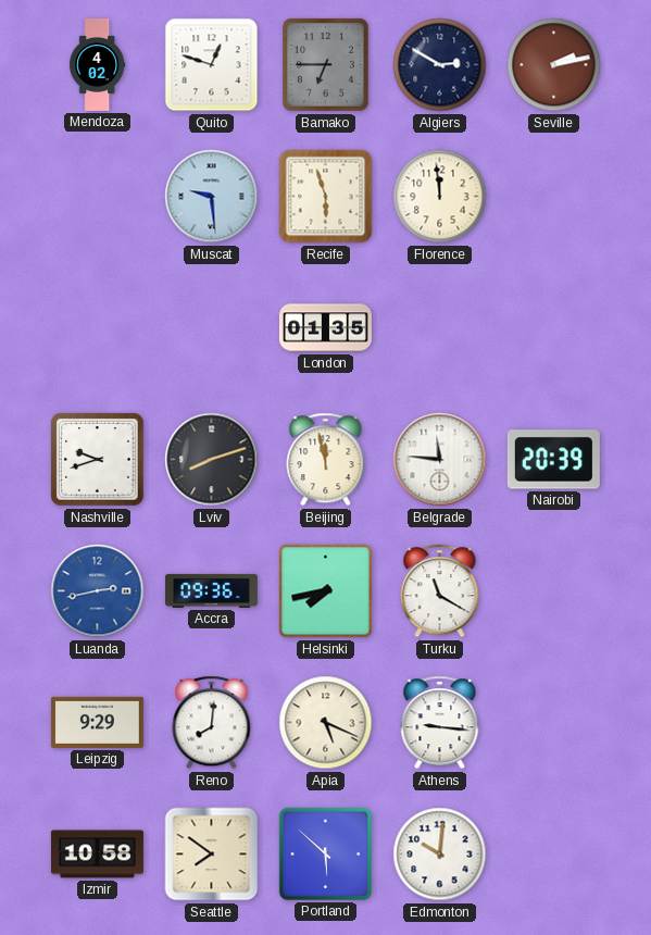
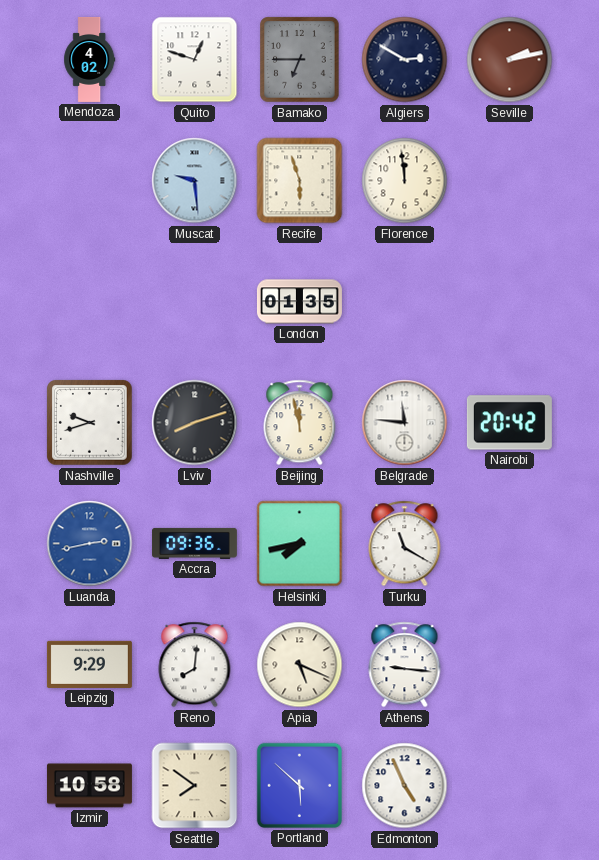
Nairobi: 20:39 -> 20:42 (509, 423)
Edmonton: 10:01 -> 4:56 (405, 786)
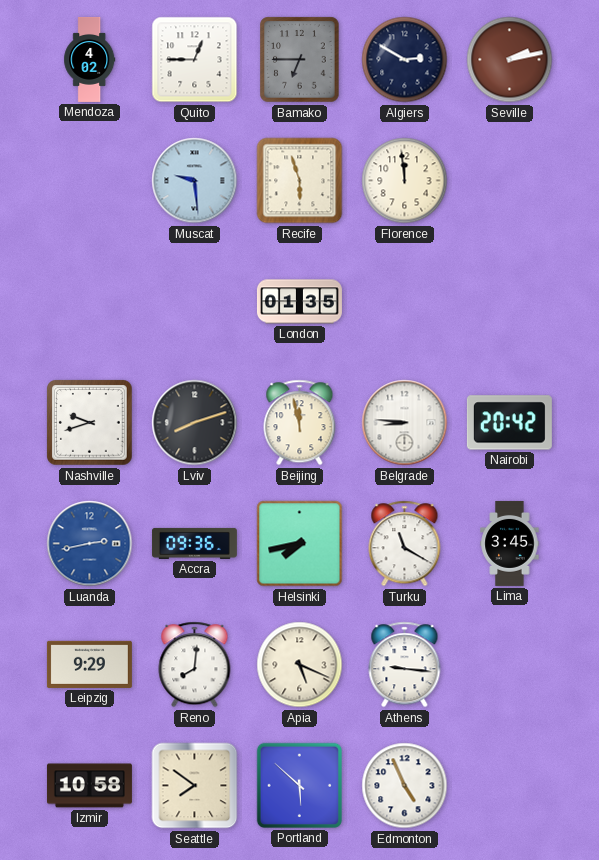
Quito: 12:48 -> 12:45 (195, 60)
Belgrade: 11:46 -> 8:46 (405, 423)
Lima: none -> 3:45 (510, 543)
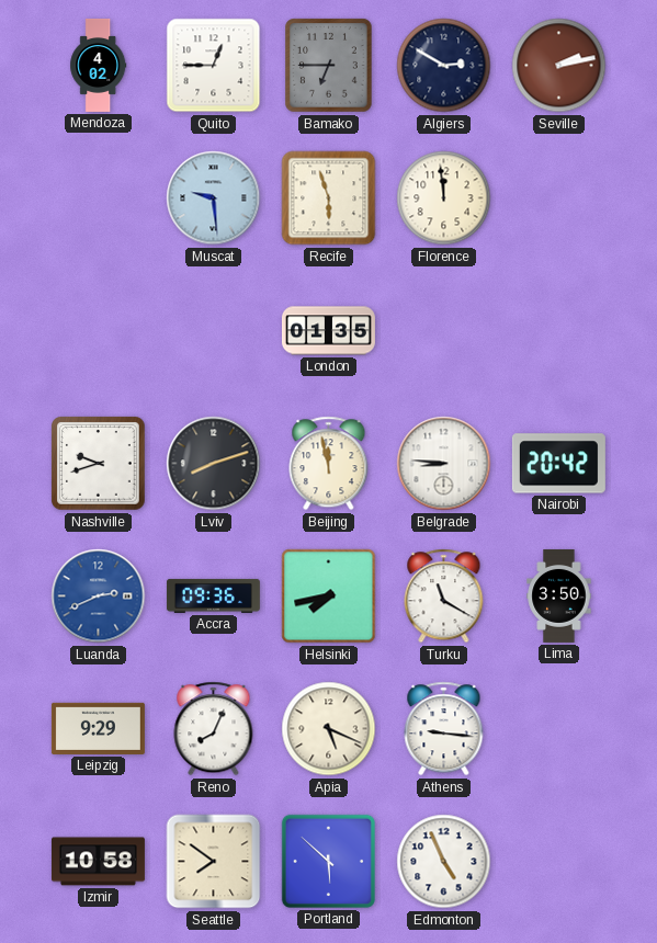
Luanda: 2:43 -> 2:41 (99, 597)
Lima: 3:45 -> 3:50 (559, 595)
Reno: 8:01 -> 8:04 (214, 729)
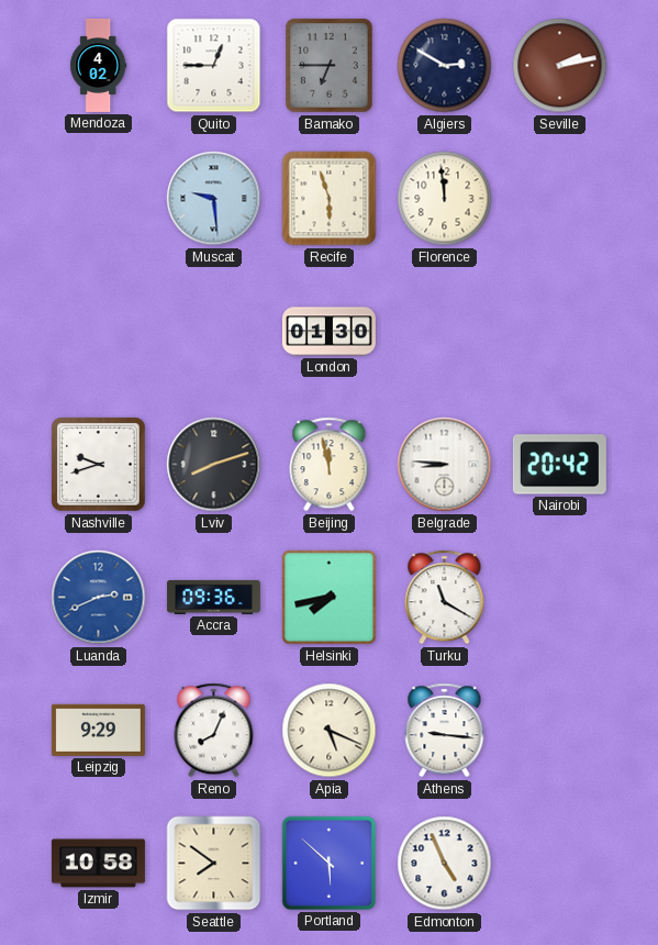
London: 01:35 -> 01:30 (328, 332)
Lima: 3:50 -> none (559, 595)
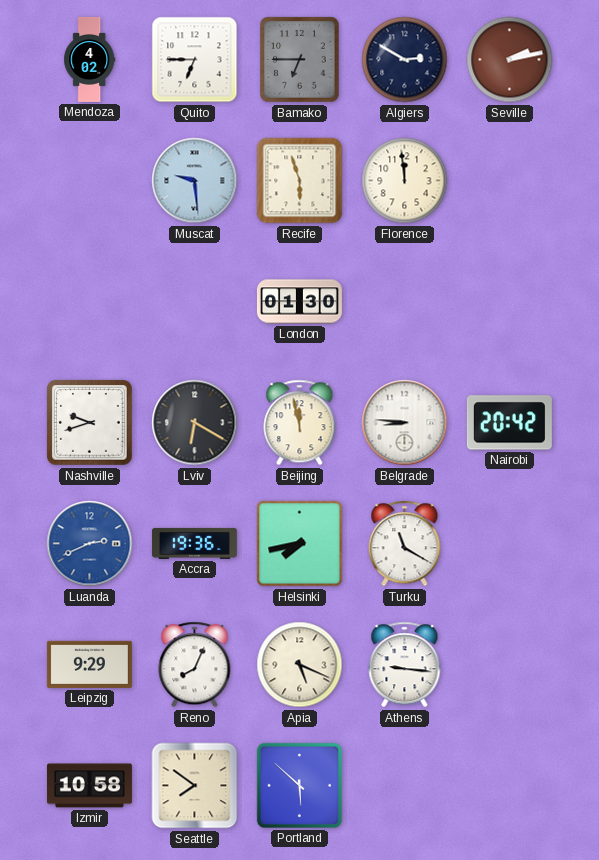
Quito: 12:45 -> 6:45 (195, 60)
Lviv: 8:12 -> 6:20 (195, 423)
Accra: 09:36 -> 19:36 (194, 543)
Edmonton: 4:56 -> none (445, 864)
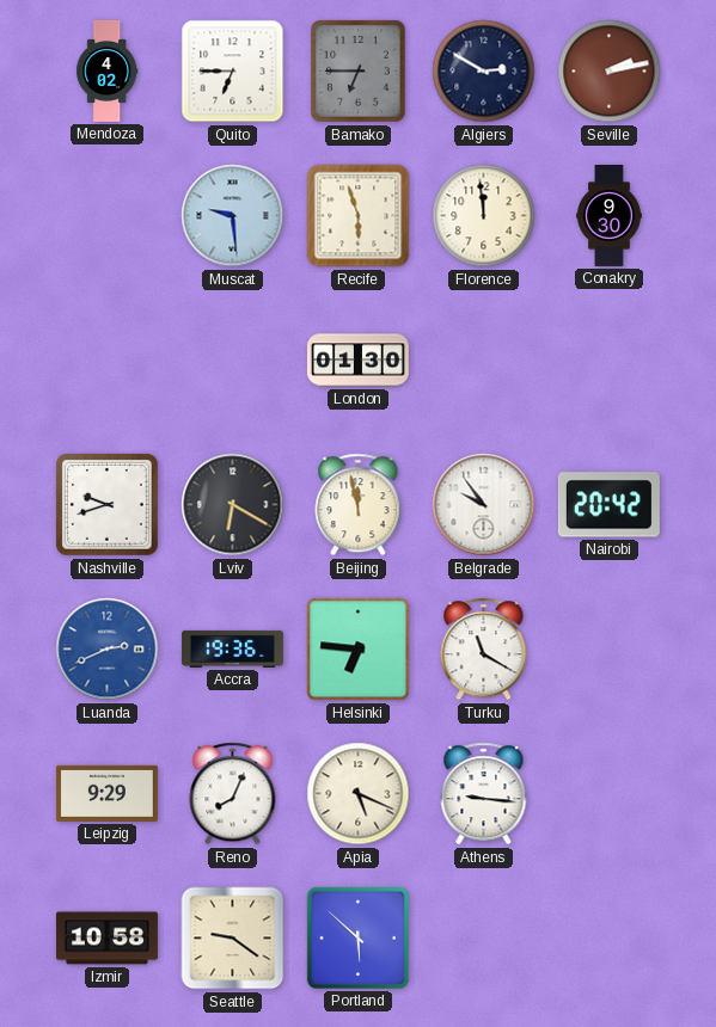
Conakry: none -> 9:30 (610, 215)
Belgrade: 8:46 -> 9:54 (484, 505)
Helsinki: 7:43 -> 6:46 (359, 650)
Seattle: 7:51 -> 9:21 (233, 939)
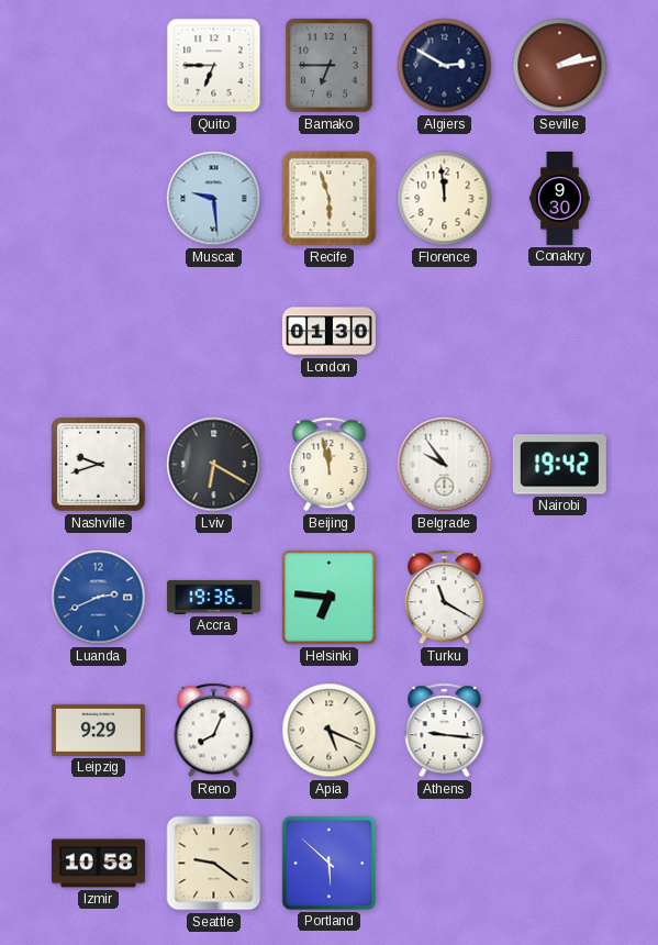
Mendoza: 4:02 -> none (108, 70)
Nairobi: 20:42 -> 19:42 (559, 465)
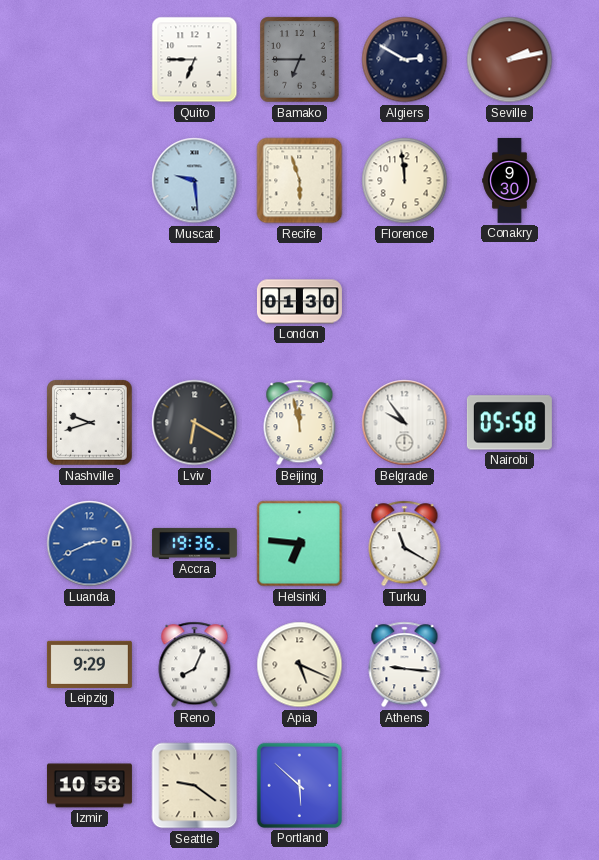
Nairobi: 19:42 -> 05:58 (509, 423)
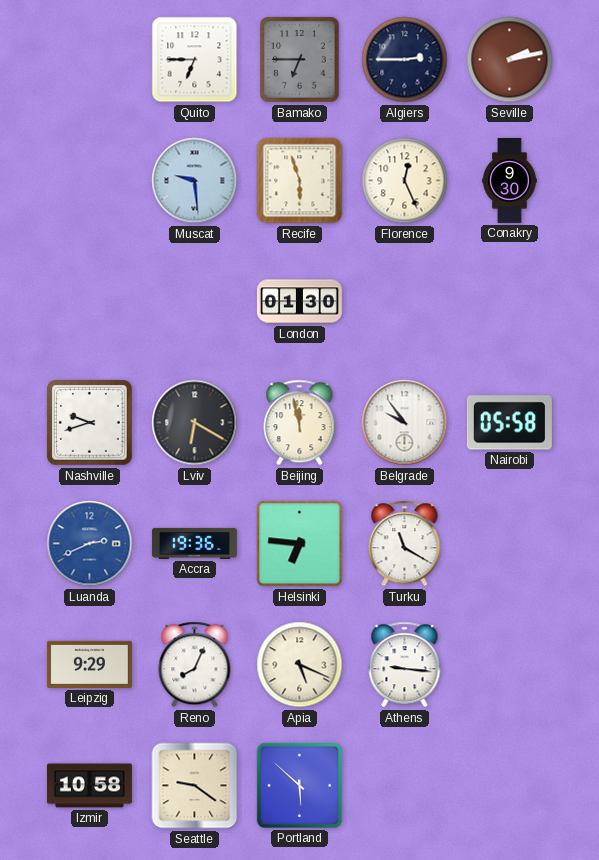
Algiers: 2:50 -> 2:45 (405, 60)
Florence: 11:59 -> 12:26 (405, 181)
